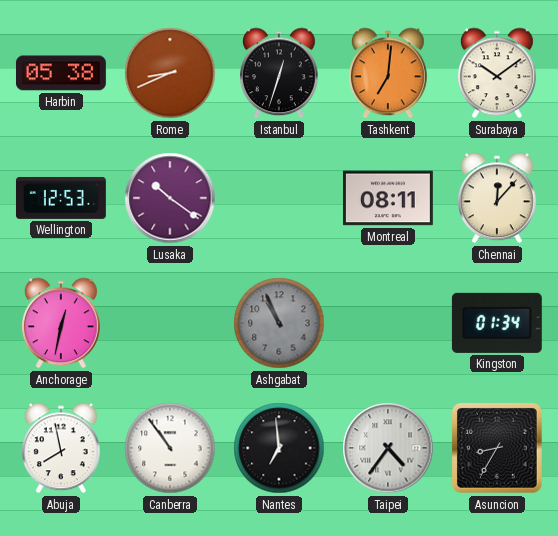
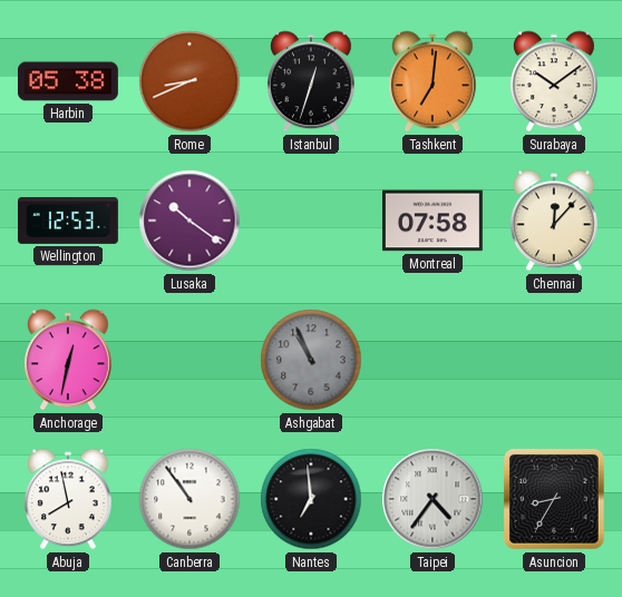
Montreal: 08:11 -> 07:58 (433, 221)
Kingston: 01:34 -> none (497, 323)
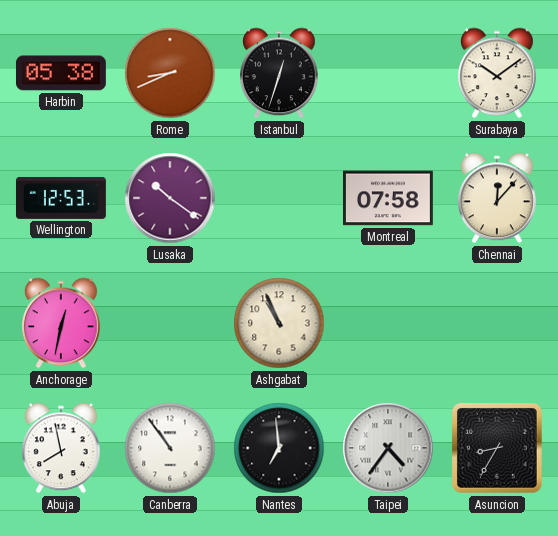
Tashkent: 7:01 -> none (434, 81)
Ashgabat dial: grey -> cream (279, 323)
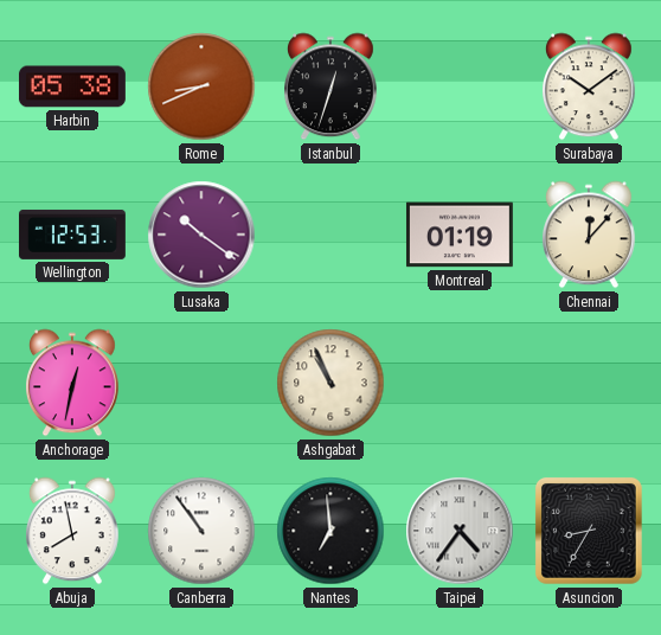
Montreal: 07:58 -> 01:19 (460, 235)
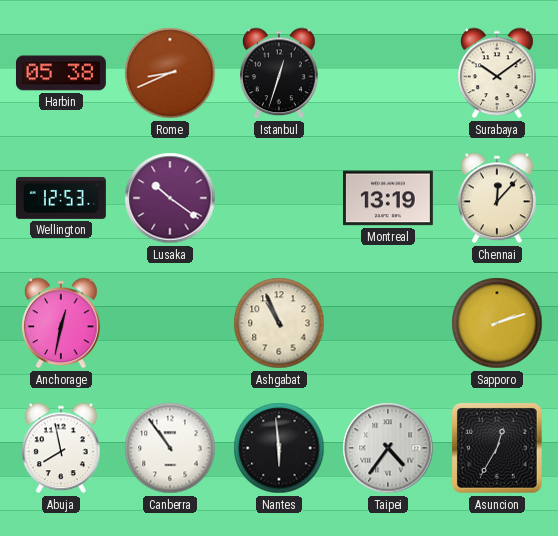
Montreal: 01:19 -> 13:19 (388, 198)
Sapporo: none -> 2:12 (497, 323)
Nantes: 6:59 -> 5:59 (279, 448)
Asuncion: 8:35 -> 12:35 (497, 448)
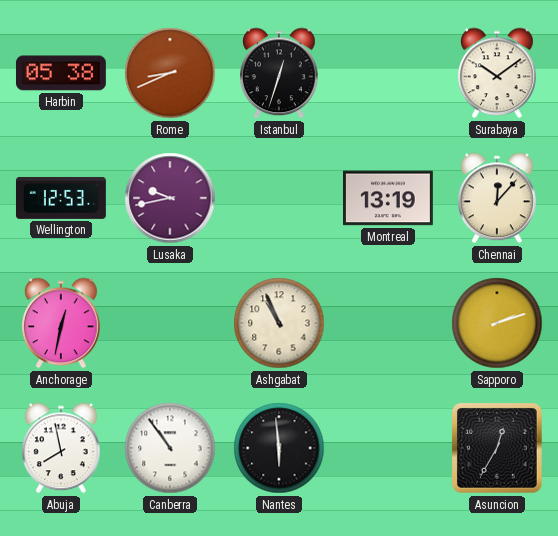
Lusaka: 10:21 -> 9:43 (170, 198)
Taipei: 4:36 -> none (388, 448)
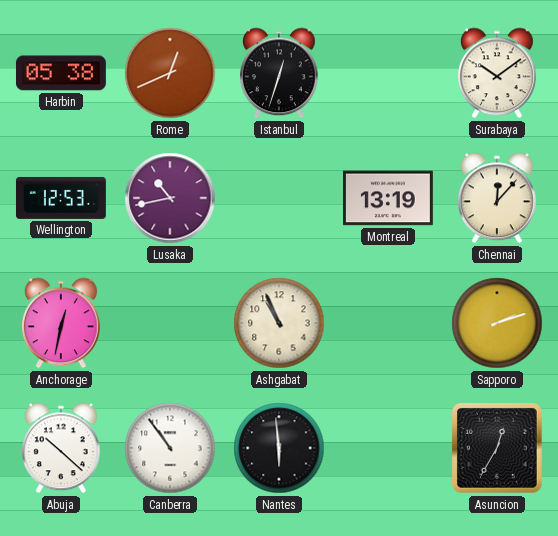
Rome: 8:41 -> 12:41 (170, 73)
Lusaka: 9:43 -> 10:43 (170, 198)
Abuja: 7:58 -> 10:22 (62, 448)
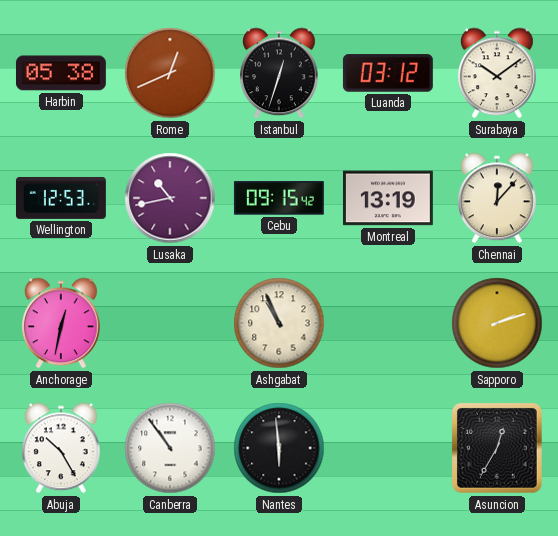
Luanda: none -> 03:12 (388, 73)
Cebu: none -> 09:15 (279, 198)
Abuja: 10:22 -> 10:25 (62, 448)
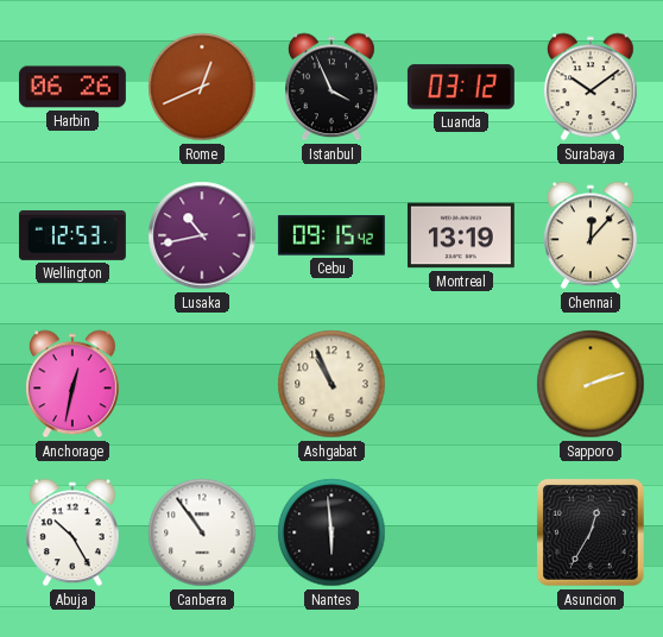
Harbin: 05:38 -> 06:26 (72, 87)
Istanbul: 12:33 -> 3:56 (333, 87)
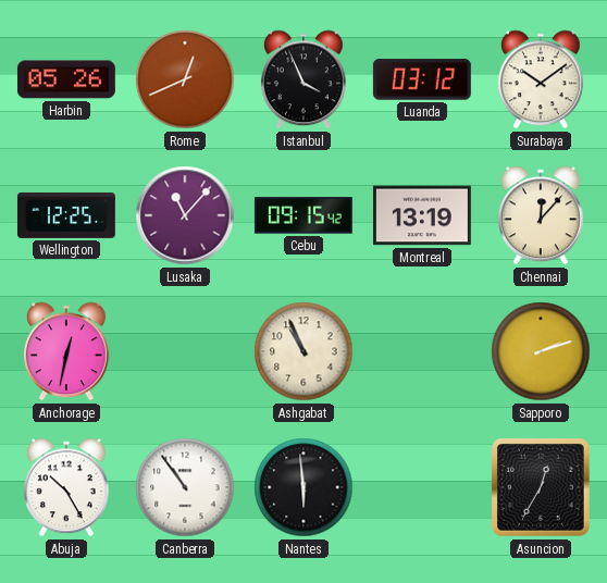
Harbin: 06:26 -> 05:26 (66, 79)
Wellington: 12:53 -> 12:25 (66, 215)
Lusaka: 10:43 -> 11:07 (185, 215)
